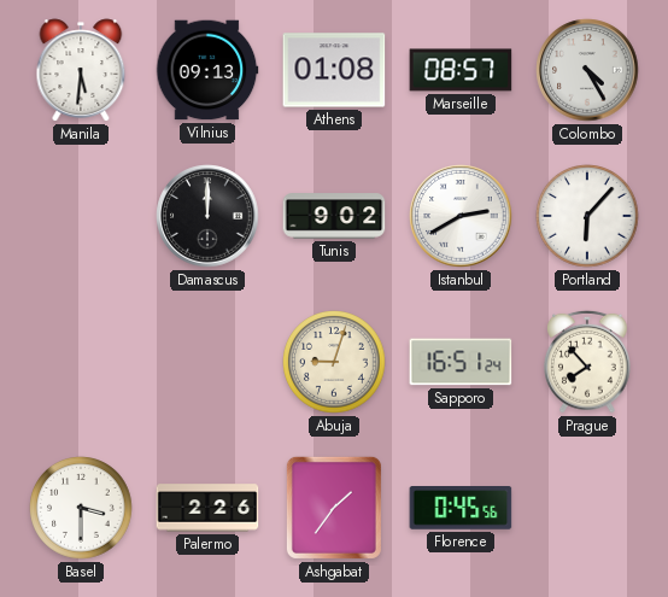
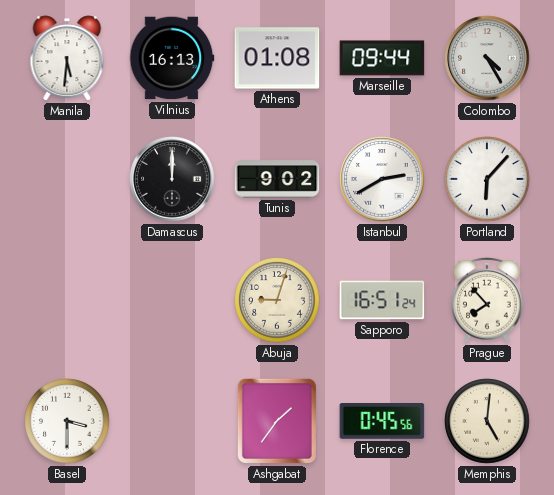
Vilnius: 09:13 -> 16:13 (172, 58)
Marseille: 08:57 -> 09:44 (382, 58)
Palermo: 2:26 -> none (207, 508)
Memphis: none -> 5:01 (487, 421)
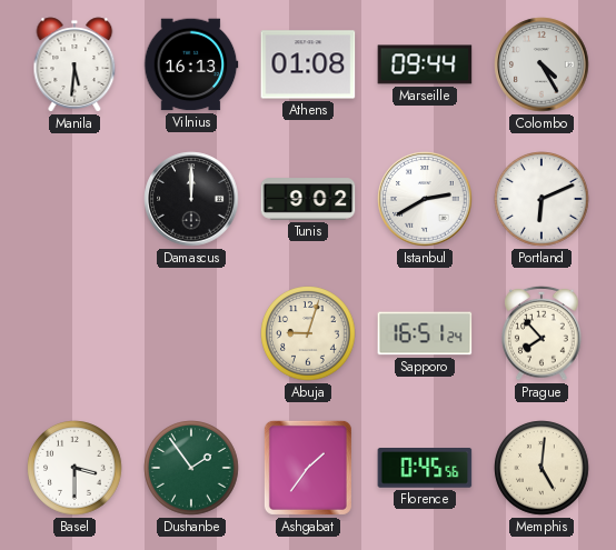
Portland: 6:07 -> 6:11 (542, 199)
Dushanbe: none -> 1:54 (191, 468)
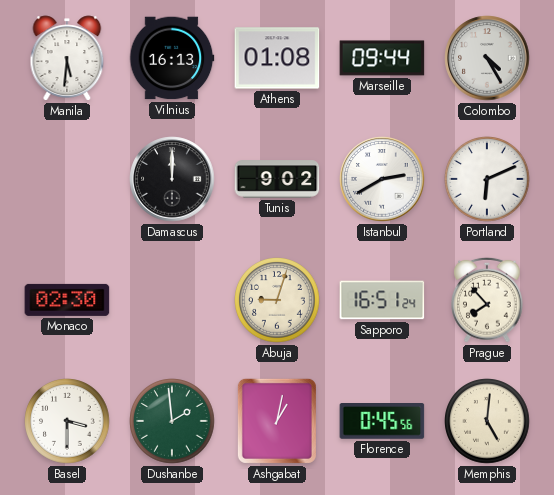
Monaco: none -> 02:30 (67, 300)
Dushanbe: 1:54 -> 1:59 (172, 421)
Ashgabat: 1:36 -> 1:02 (277, 421)
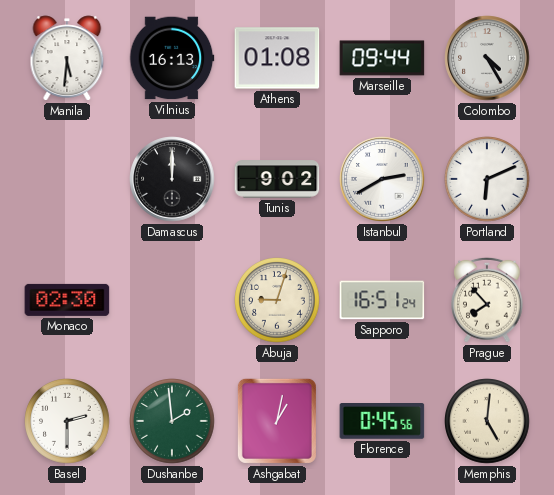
Basel: 3:30 -> 2:30 (67, 421)
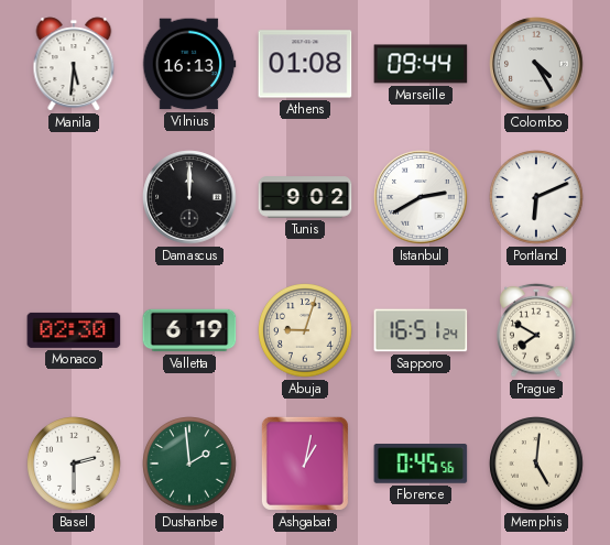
Valletta: none -> 6:19 (189, 330)
Prague: 7:53 -> 7:50 (537, 330)
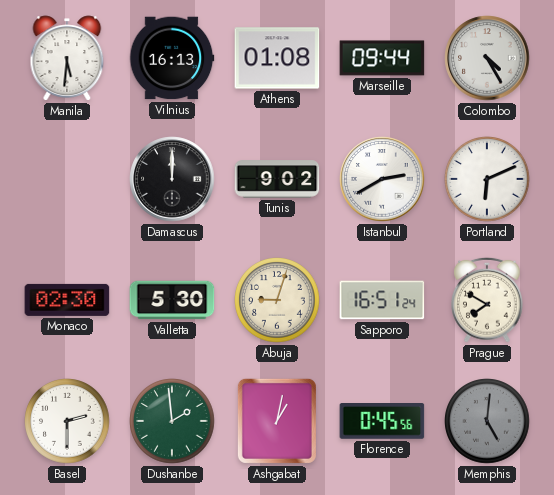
Valletta: 6:19 -> 5:30 (172, 300)
Memphis dial: cream -> grey (487, 421)
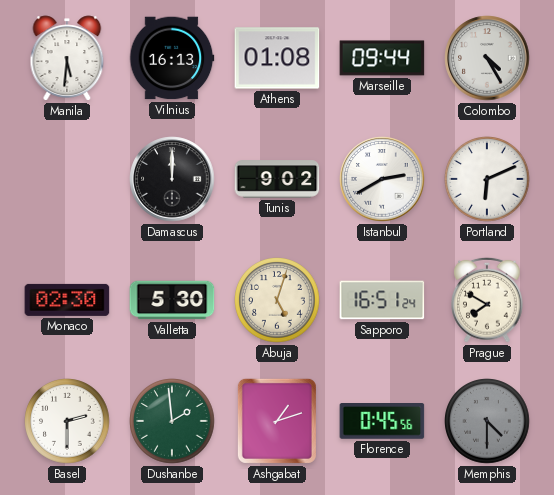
Abuja: 9:03 -> 5:03 (277, 300)
Ashgabat: 1:02 -> 1:12 (277, 421)
Memphis: 5:01 -> 4:30 (487, 421)
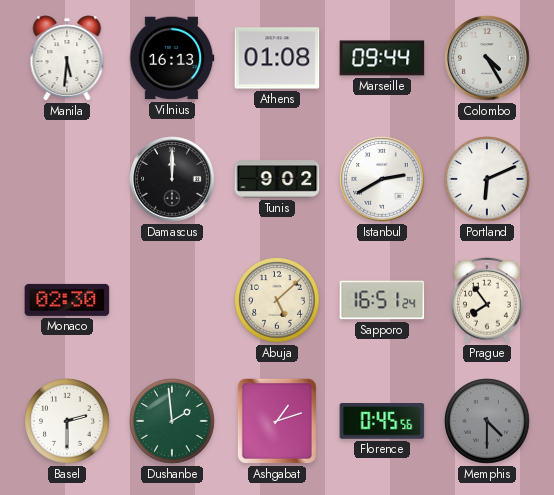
Valletta: 5:30 -> none (172, 300)
Abuja: 5:03 -> 5:08 (277, 300)
Prague: 7:50 -> 7:54 (488, 300)
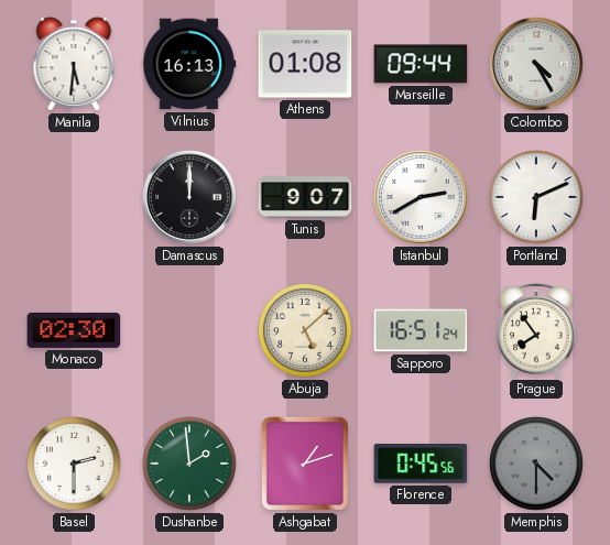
Tunis: 9:02 -> 9:07 (305, 197)
